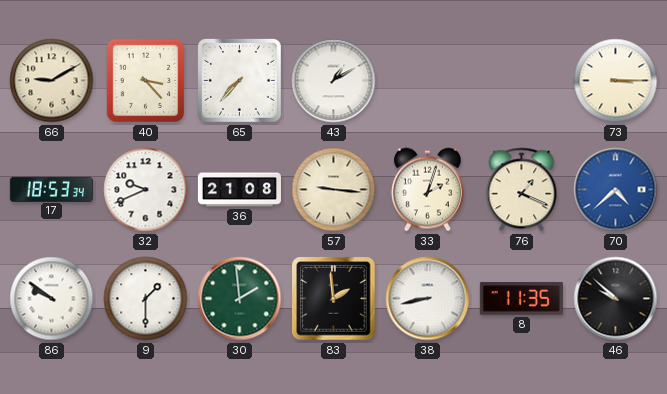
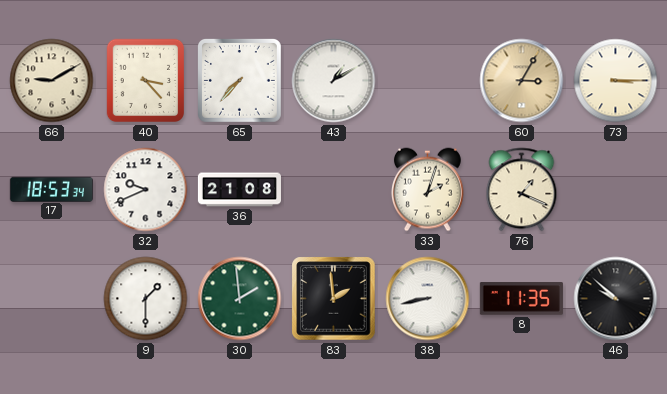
60: none -> 3:05 (522, 81)
57: 9:16 -> none (334, 190)
70: 4:38 -> none (616, 190)
86: 9:51 -> none (52, 299)
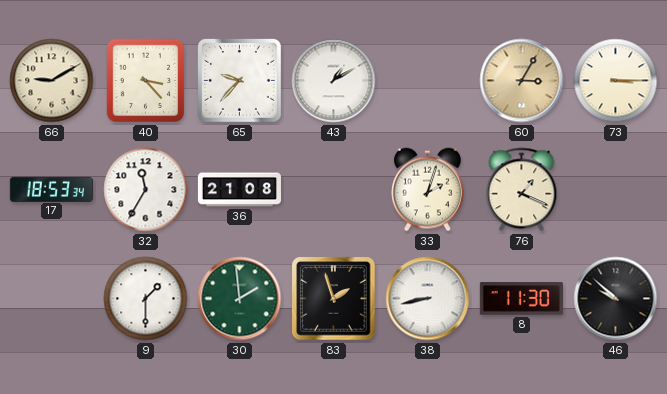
65: 7:37 -> 9:37 (239, 80)
32: 9:41 -> 11:35 (146, 190)
83: 1:59 -> 1:57 (334, 299)
8: 11:35 -> 11:30 (521, 299)
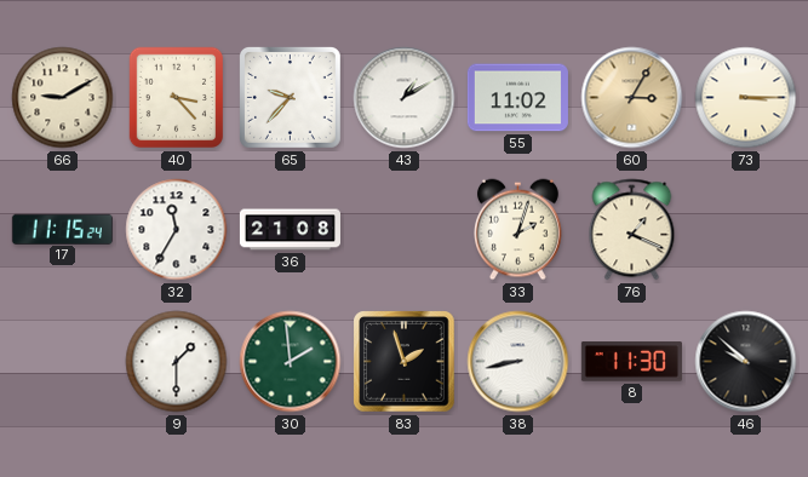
55: none -> 11:02 (517, 98)
17: 18:53 -> 11:15 (62, 229)
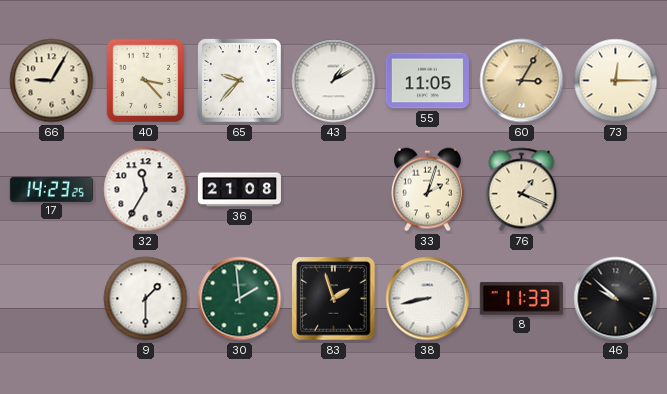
66: 9:10 -> 9:05 (52, 81)
55: 11:02 -> 11:05 (427, 81)
73: 3:15 -> 12:15 (616, 81)
17: 11:15 -> 14:23 (51, 189)
8: 11:30 -> 11:33 (521, 299)
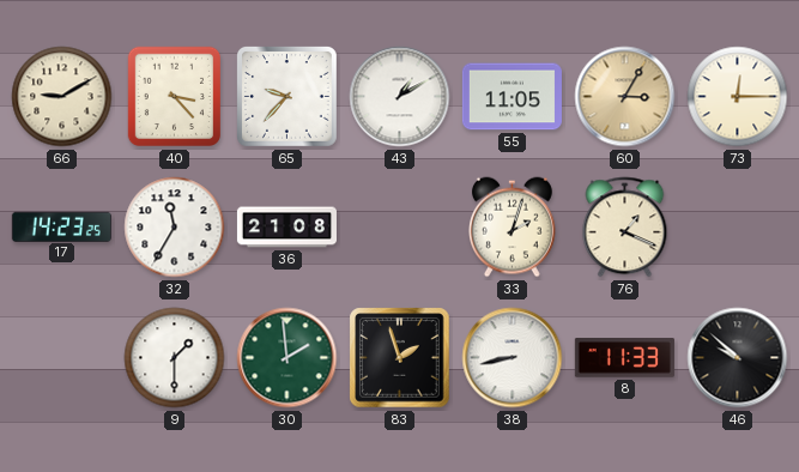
66: 9:05 -> 9:10 (62, 97)
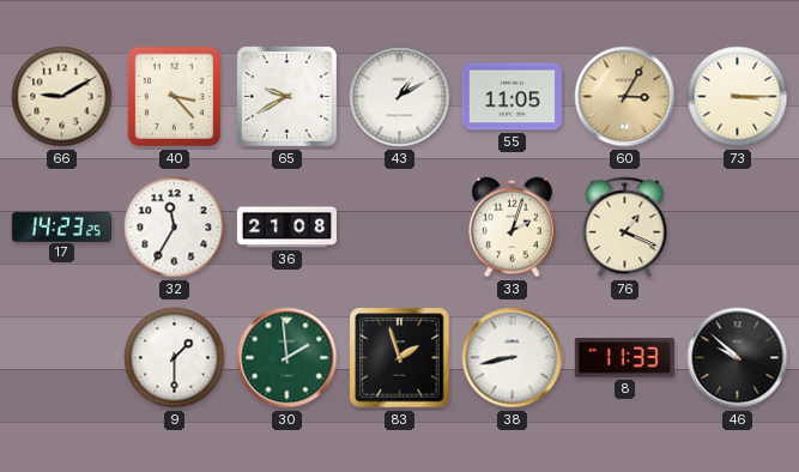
65: 9:37 -> 9:40 (286, 96)
73: 12:15 -> 3:15 (738, 97)
